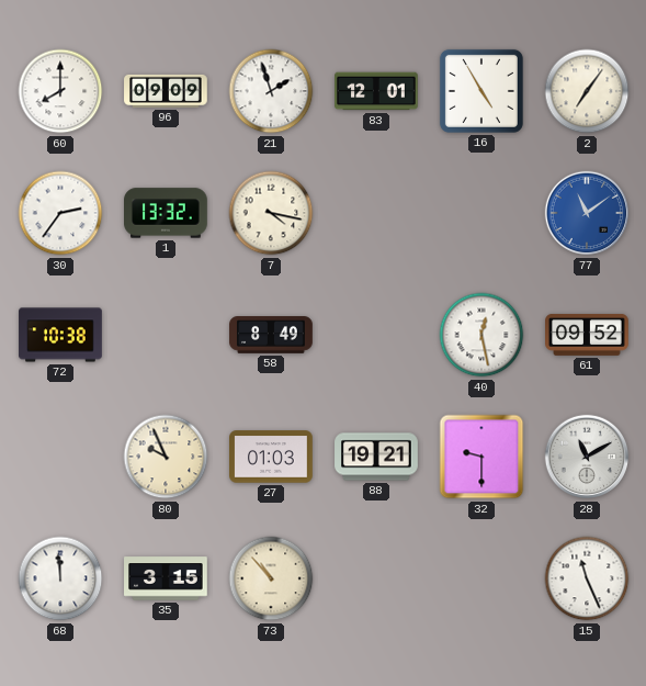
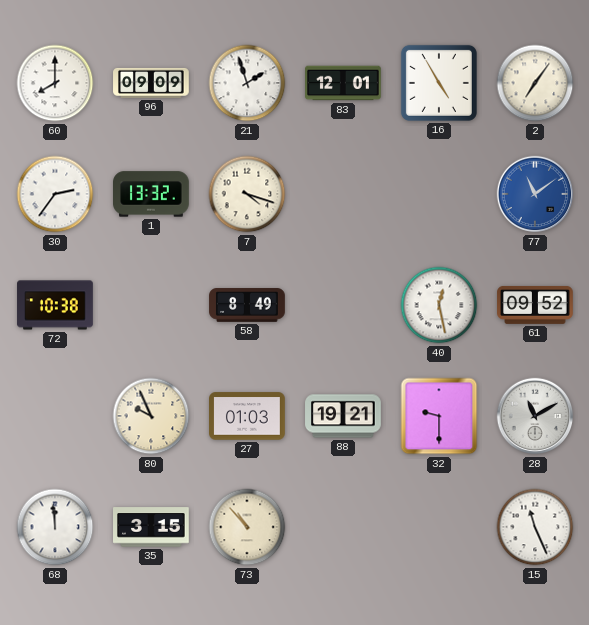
7: 4:17 -> 4:18 (247, 194)
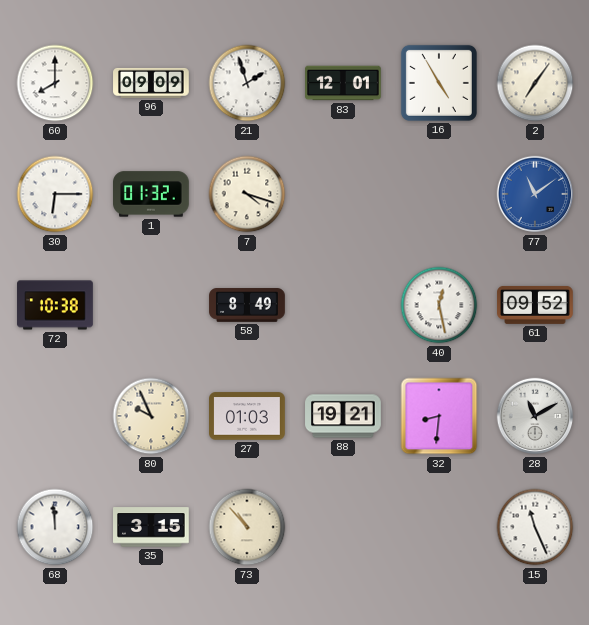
30: 2:36 -> 6:15 (55, 194)
1: 13:32 -> 01:32 (152, 194)
32: 9:30 -> 8:31 (439, 416)
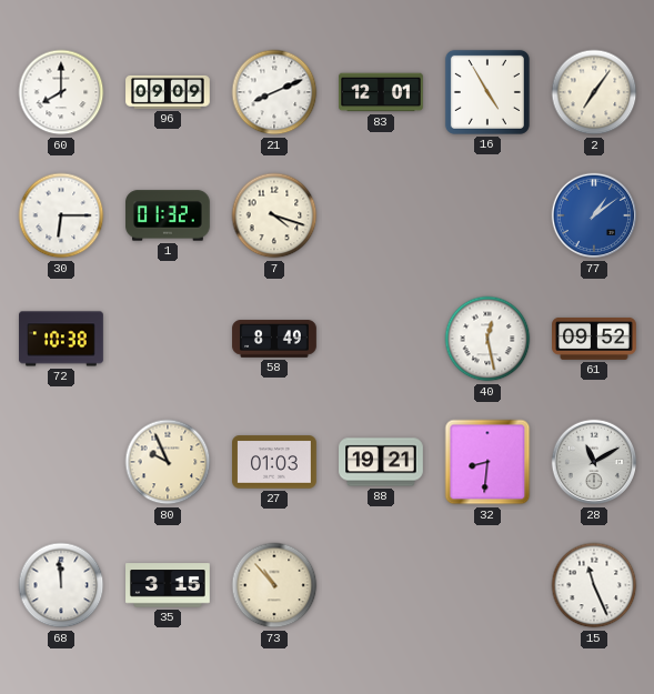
21: 1:57 -> 8:11 (274, 92)
77: 11:09 -> 1:09 (594, 215)
